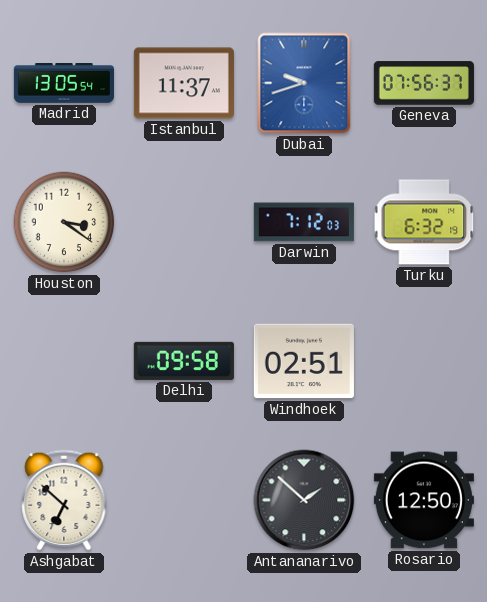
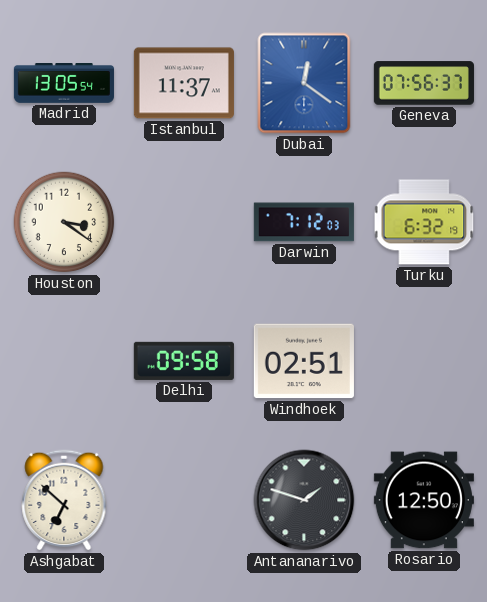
Dubai: 9:42 -> 12:21 (304, 83)
Antananarivo: 1:52 -> 1:48 (304, 500)
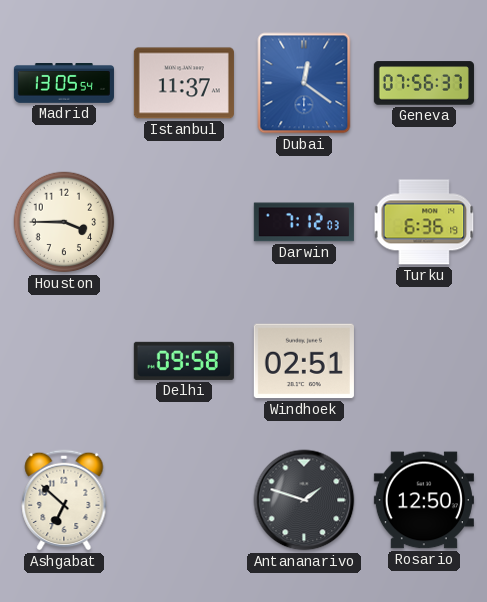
Houston: 3:21 -> 3:45 (64, 222)
Turku: 6:32 -> 6:36 (424, 222)
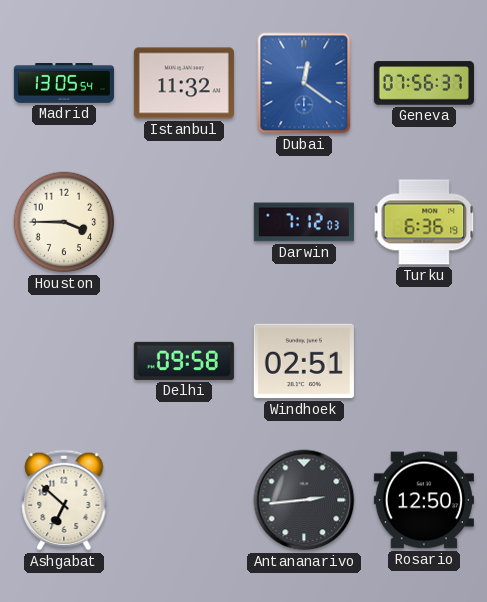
Istanbul: 11:37 -> 11:32 (184, 83)
Antananarivo: 1:48 -> 2:44 (304, 500)
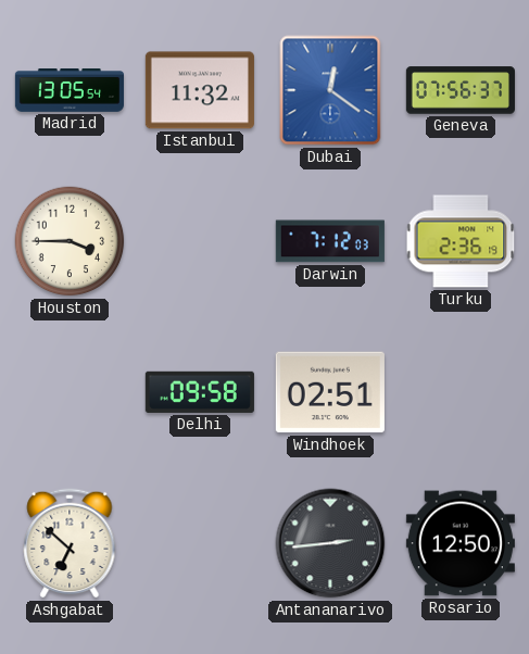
Turku: 6:36 -> 2:36 (461, 241)
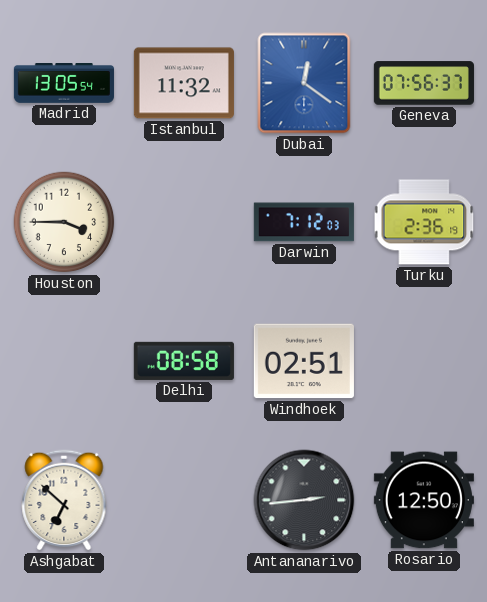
Delhi: 09:58 -> 08:58 (184, 361)
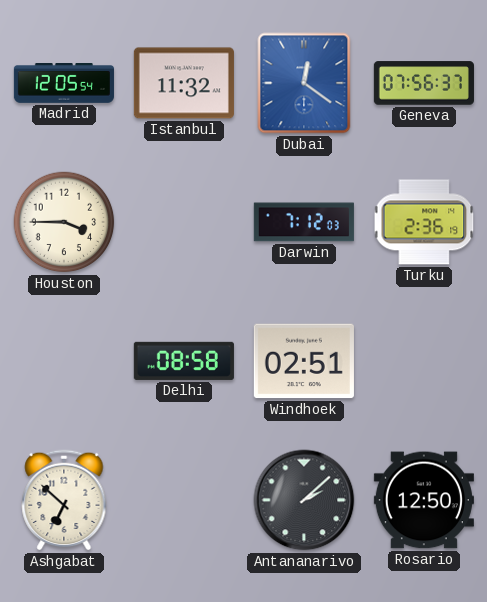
Madrid: 13:05 -> 12:05 (64, 84)
Antananarivo: 2:44 -> 2:08 (304, 500)
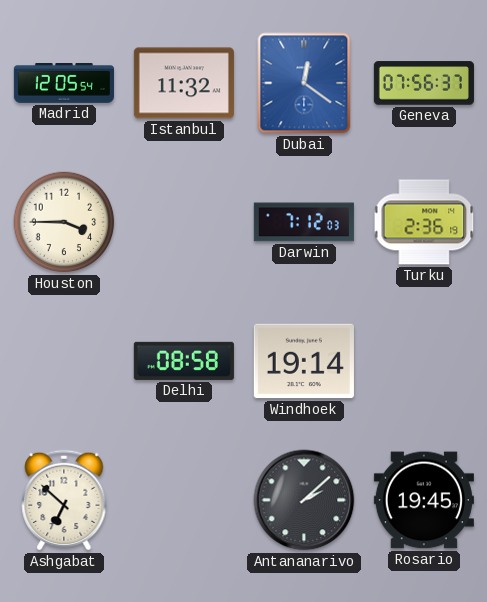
Windhoek: 02:51 -> 19:14 (304, 361)
Rosario: 12:50 -> 19:45 (424, 500)
